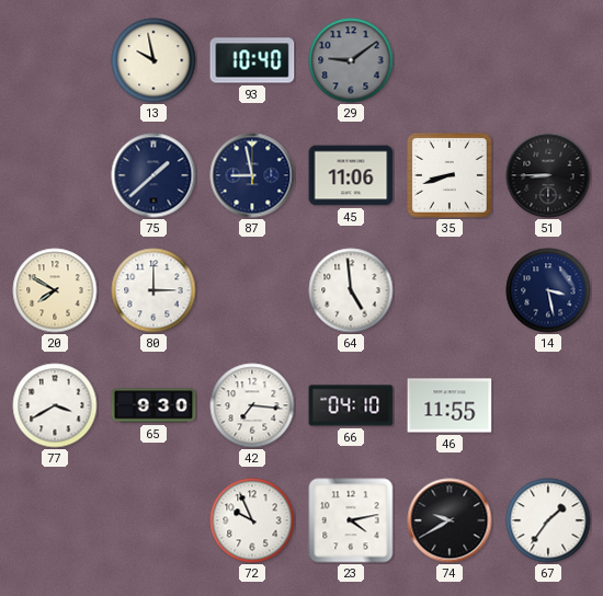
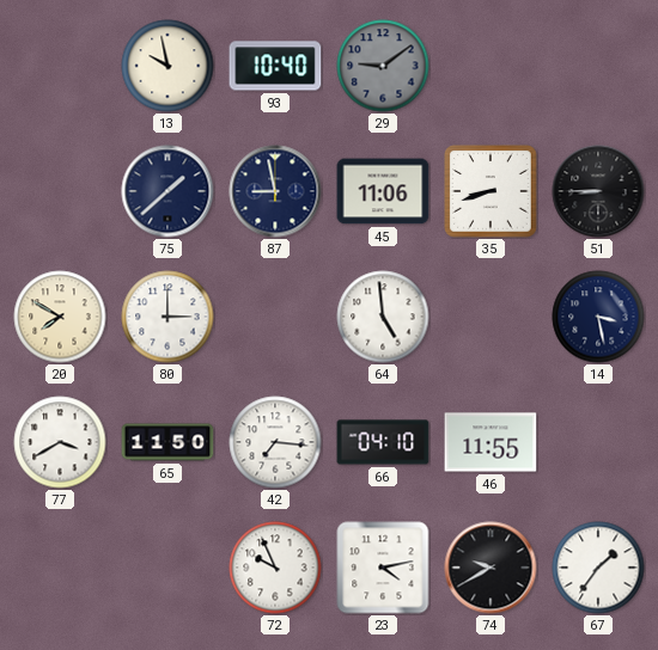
65: 9:30 -> 11:50 (167, 442)
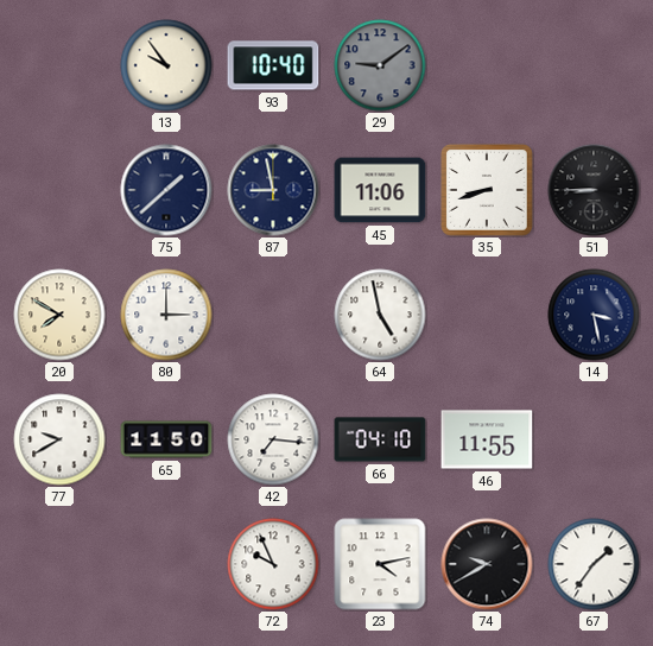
13: 9:58 -> 9:54 (166, 65)
64: 4:59 -> 4:58 (380, 315)
77: 3:40 -> 9:40 (59, 439)
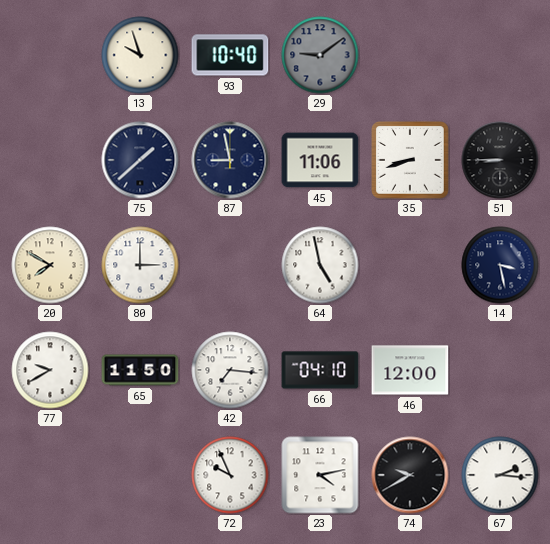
13: 9:54 -> 9:57 (140, 55)
46: 11:55 -> 12:00 (410, 370)
67: 1:36 -> 2:16 (500, 475)
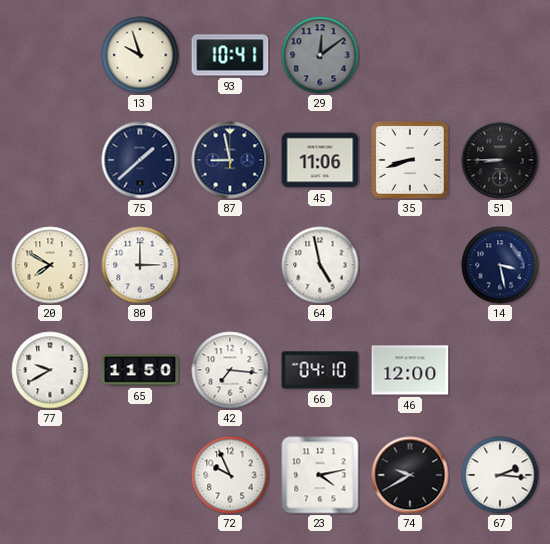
93: 10:40 -> 10:41 (230, 55)
29: 9:09 -> 12:09 (320, 55)
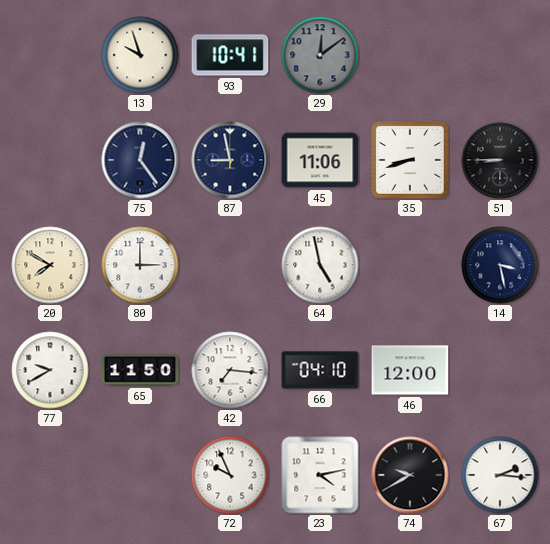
75: 1:38 -> 12:24 (140, 160)
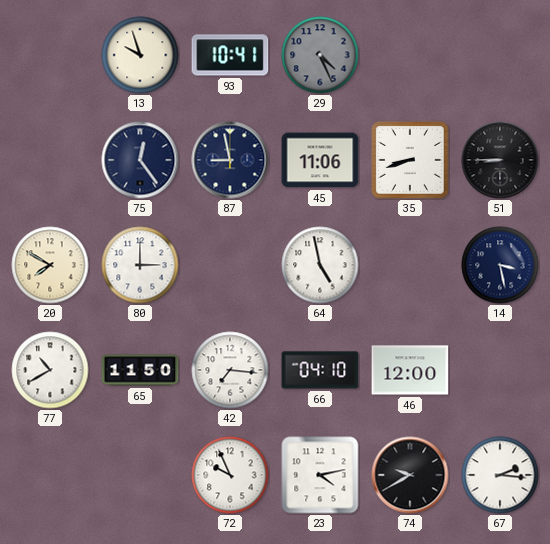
29: 12:09 -> 4:26 (320, 55)
77: 9:40 -> 10:40 (50, 370)
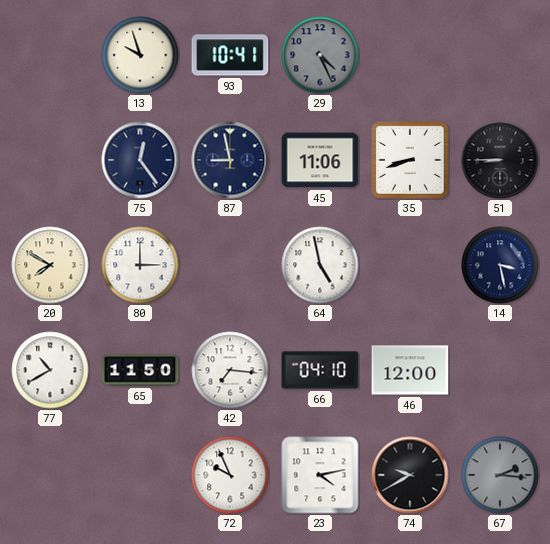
67 dial: white -> grey (500, 475)
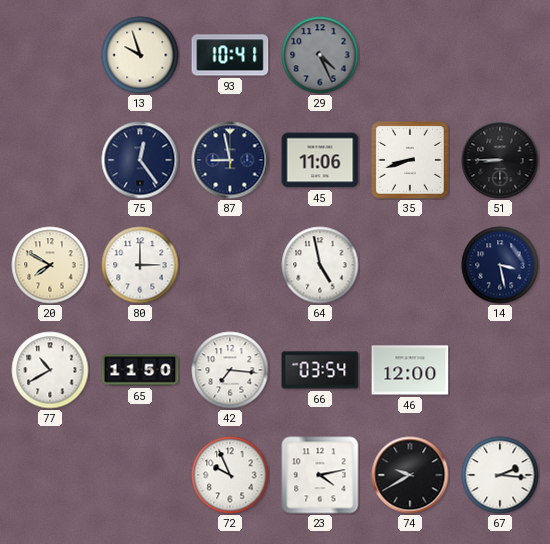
66: 04:10 -> 03:54 (320, 370)
67 dial: grey -> white (500, 475)
